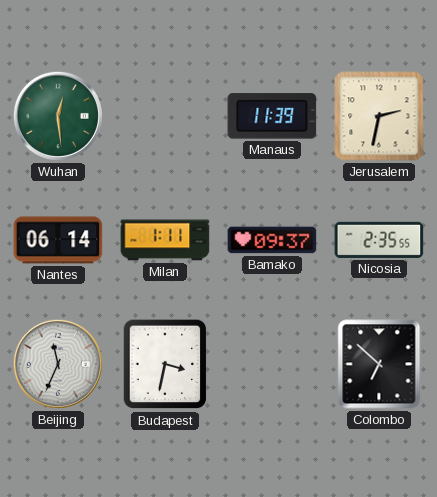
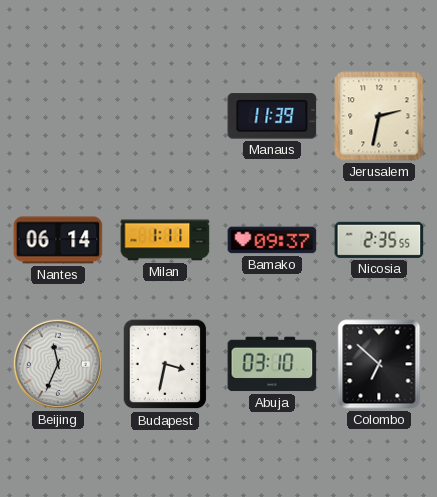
Wuhan: 12:29 -> none (58, 116)
Abuja: none -> 03:10 (272, 364)
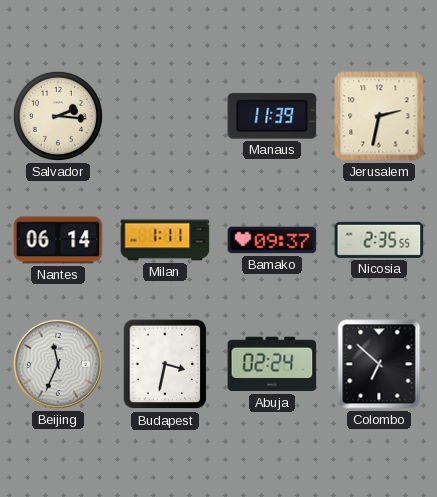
Salvador: none -> 2:16 (58, 116)
Abuja: 03:10 -> 02:24 (272, 364)
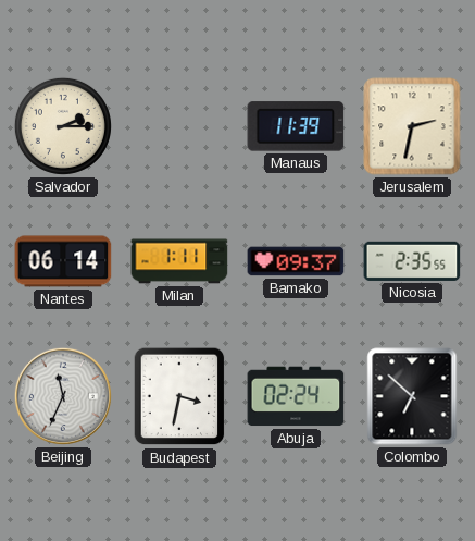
Salvador: 2:16 -> 2:15 (63, 126)
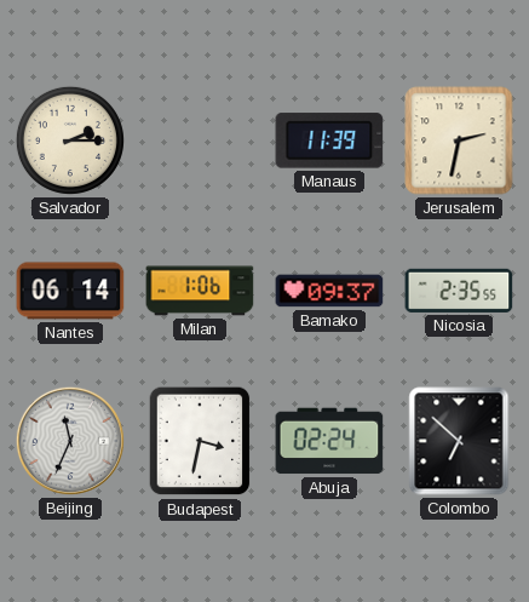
Milan: 1:11 -> 1:06 (200, 291)
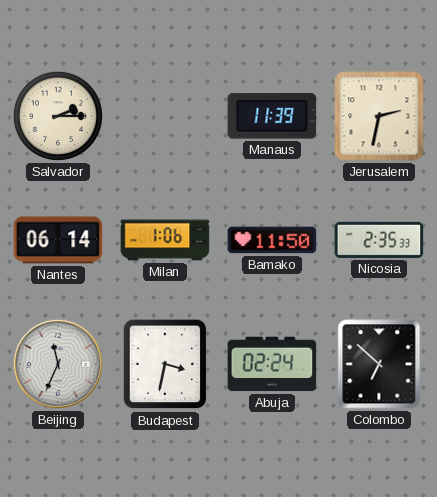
Bamako: 09:37 -> 11:50 (272, 240)
Nicosia: 2:35:55 -> 2:35:33 (379, 240)
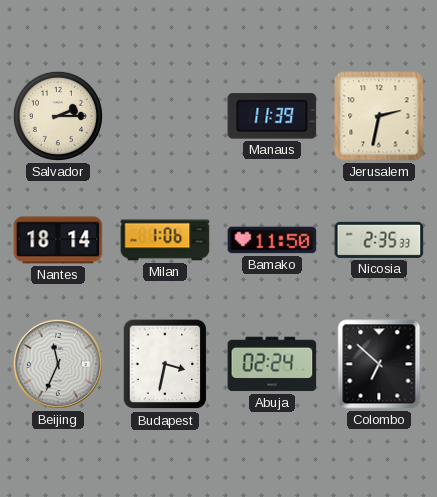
Nantes: 06:14 -> 18:14 (58, 240)
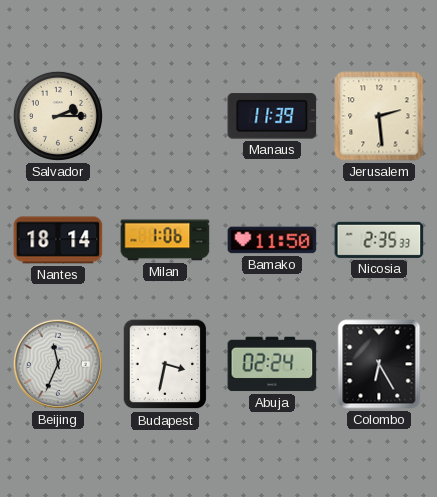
Jerusalem: 2:32 -> 2:29 (379, 116)
Colombo: 6:52 -> 6:25 (379, 364)
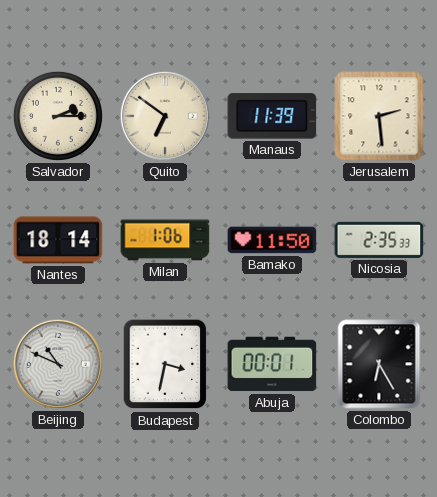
Quito: none -> 6:51 (165, 116)
Beijing: 11:34 -> 10:49 (58, 364)
Abuja: 02:24 -> 00:01 (272, 364)
